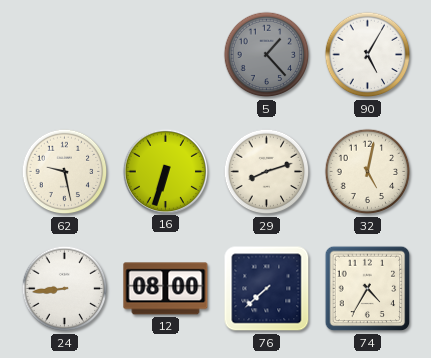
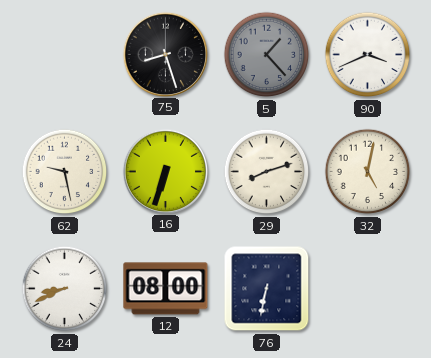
75: none -> 8:27 (165, 54)
90: 5:05 -> 3:41 (368, 55)
24: 8:44 -> 8:41 (65, 289)
76: 7:38 -> 6:32 (267, 289)
74: 4:35 -> none (368, 289)
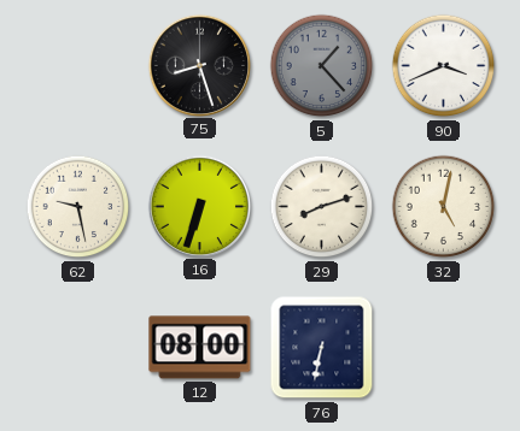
24: 8:41 -> none (65, 289)
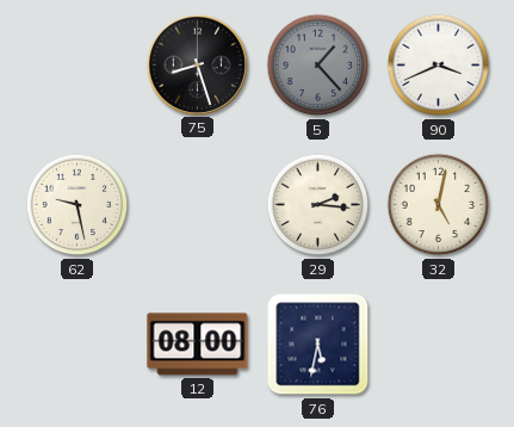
16: 6:33 -> none (199, 206)
29: 8:12 -> 2:16 (318, 205)
76: 6:32 -> 5:32 (318, 345)
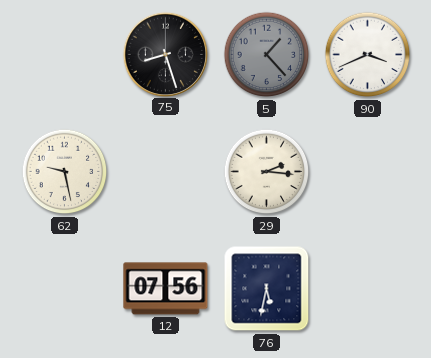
32: 5:02 -> none (439, 205)
12: 08:00 -> 07:56 (166, 289)
